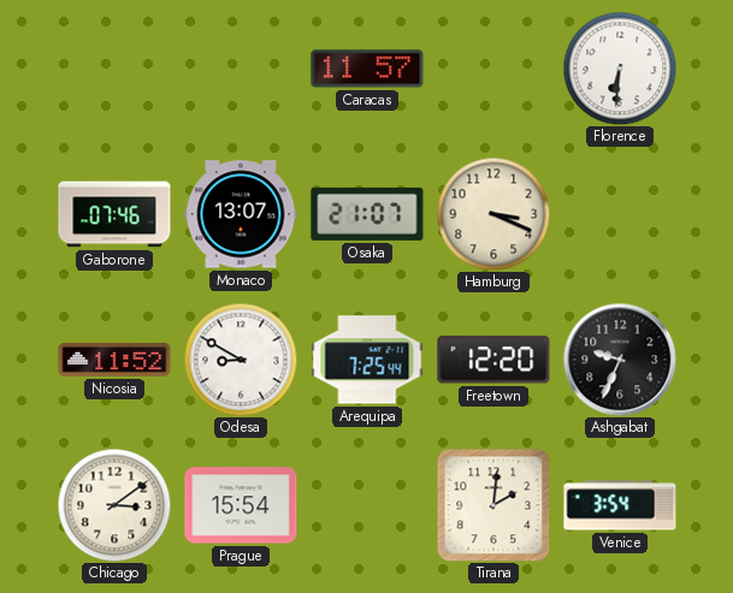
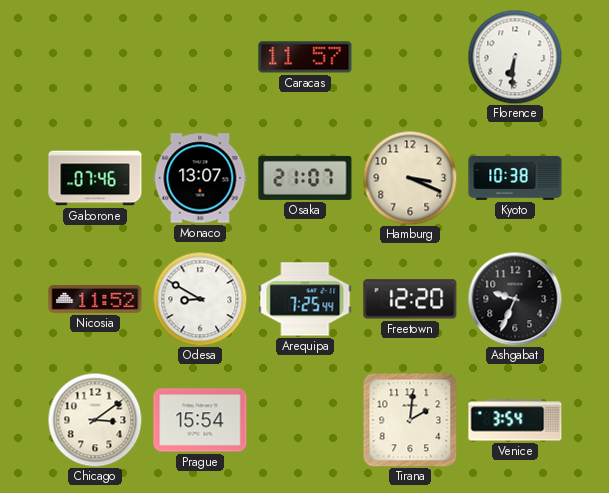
Kyoto: none -> 10:38 (515, 178)
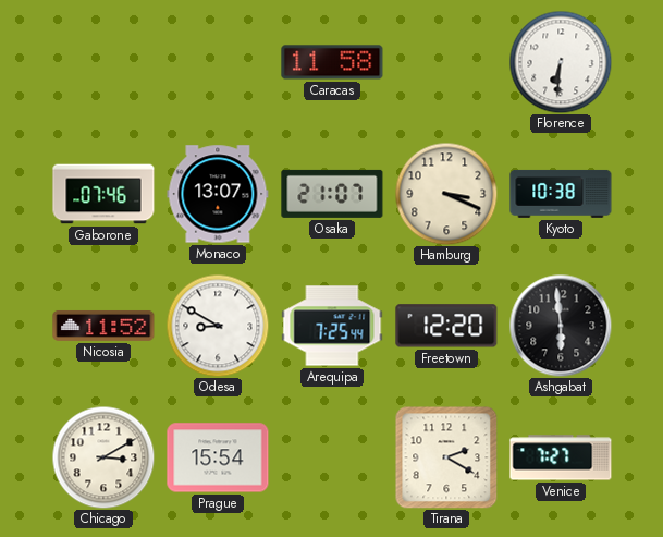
Caracas: 11:57 -> 11:58 (332, 62)
Ashgabat: 9:34 -> 5:59 (561, 326)
Chicago: 3:09 -> 3:10 (103, 457)
Tirana: 2:01 -> 2:20 (446, 457)
Venice: 3:54 -> 7:27 (561, 457)
